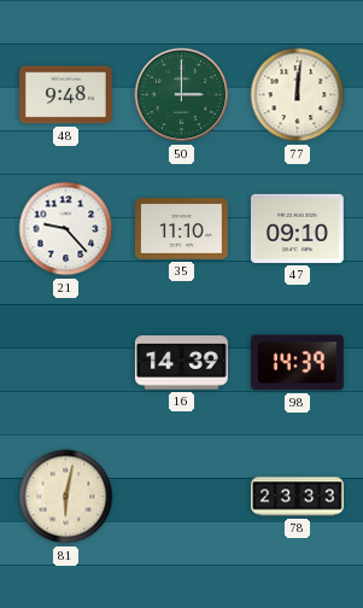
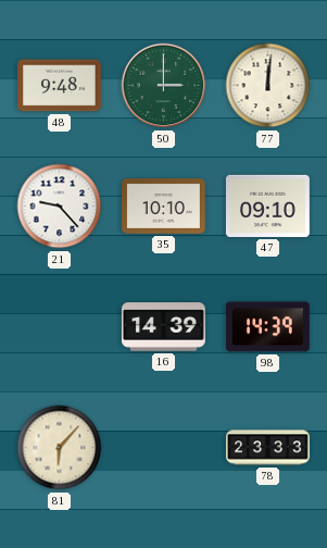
35: 11:10 -> 10:10 (164, 207)
81: 6:02 -> 6:07 (60, 448)
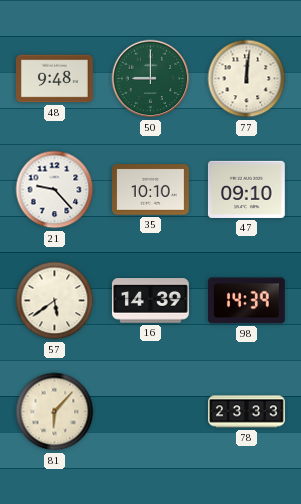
50: 3:00 -> 9:00 (151, 79)
57: none -> 5:39 (55, 301)
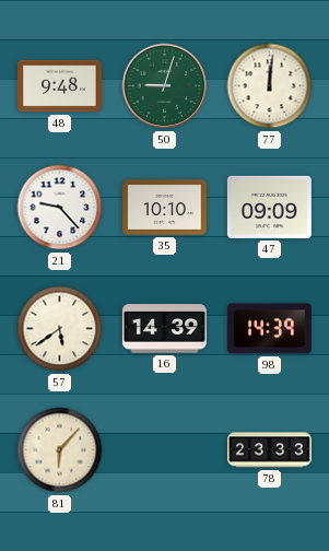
50: 9:00 -> 9:03 (165, 86)
47: 09:10 -> 09:09 (270, 207)
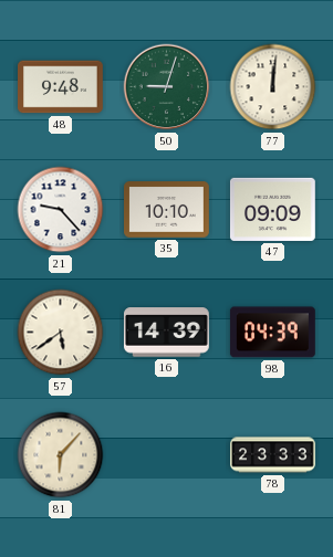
98: 14:39 -> 04:39 (272, 333)
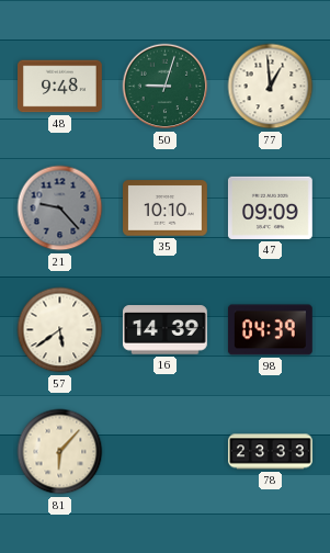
77: 12:01 -> 12:59 (271, 87)
21 dial: white -> grey (60, 208)
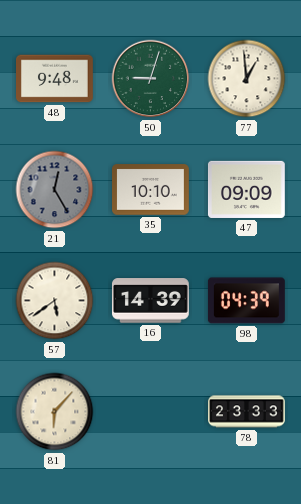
21: 9:23 -> 12:25 (55, 190)
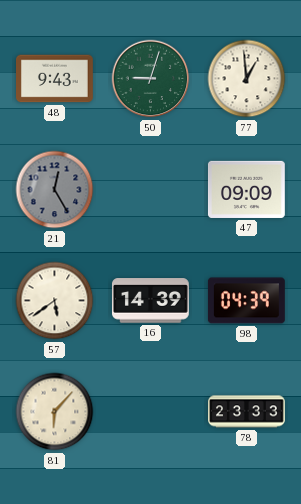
48: 9:48 -> 9:43 (55, 79)
35: 10:10 -> none (151, 190)
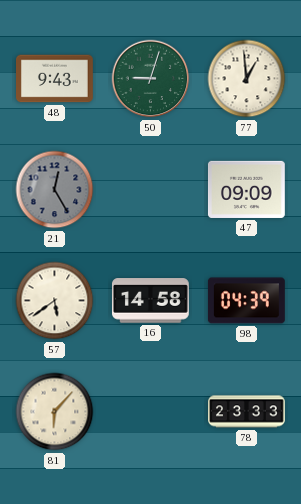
16: 14:39 -> 14:58 (150, 301)
